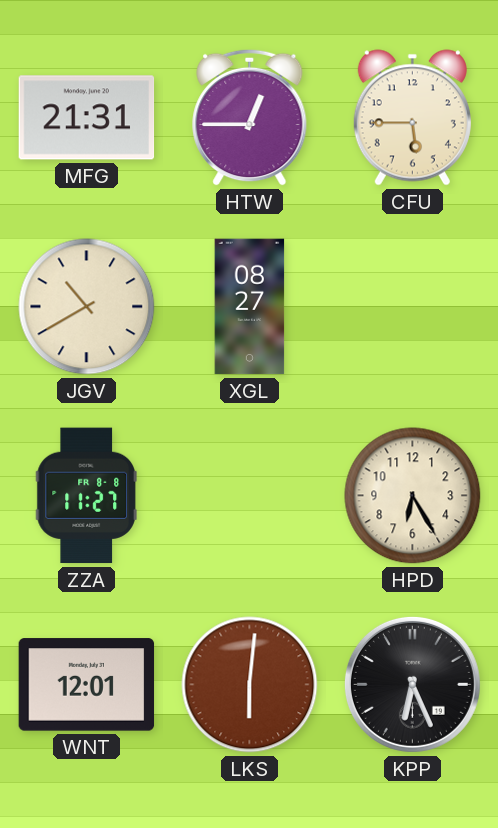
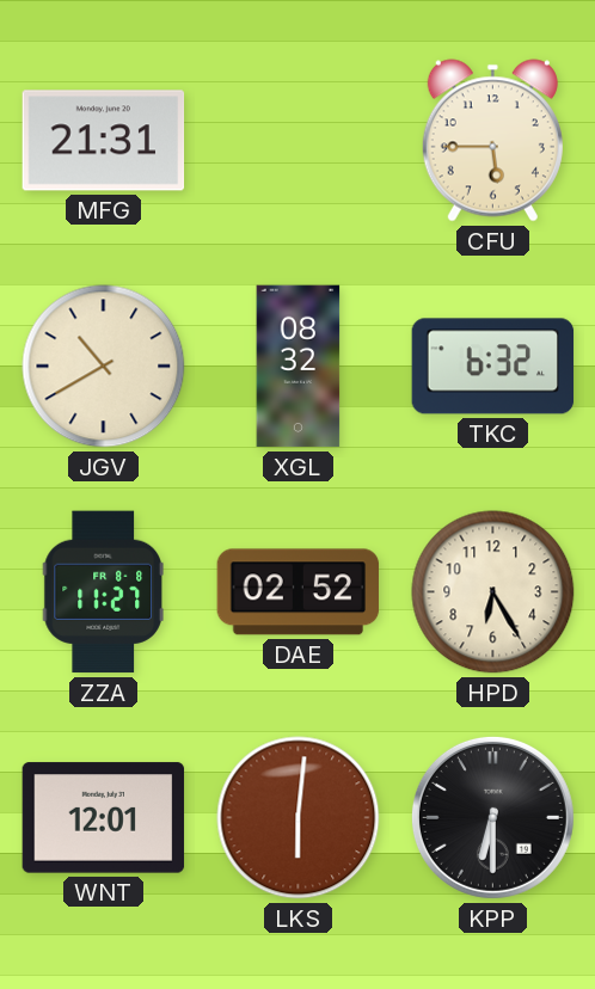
HTW: 12:45 -> none (250, 117)
XGL: 08:27 -> 08:32 (299, 367)
TKC: none -> 6:32 (493, 367)
DAE: none -> 02:52 (299, 592)
KPP: 6:26 -> 6:30 (492, 817)
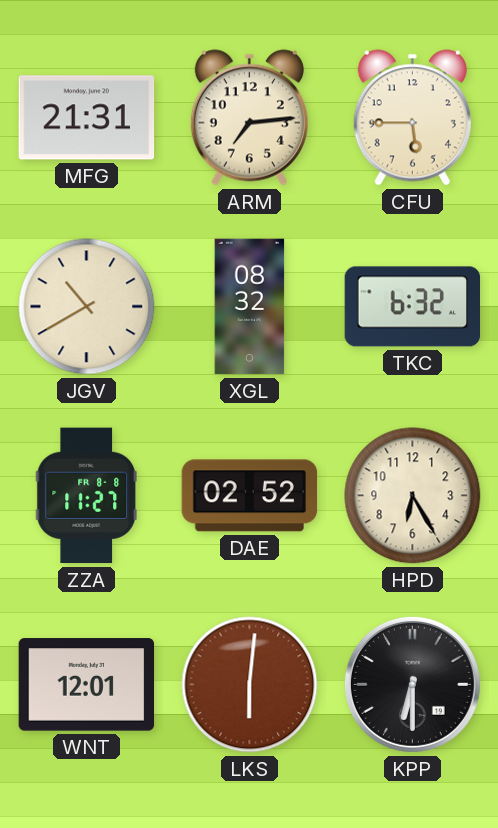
ARM: none -> 7:14 (249, 118)
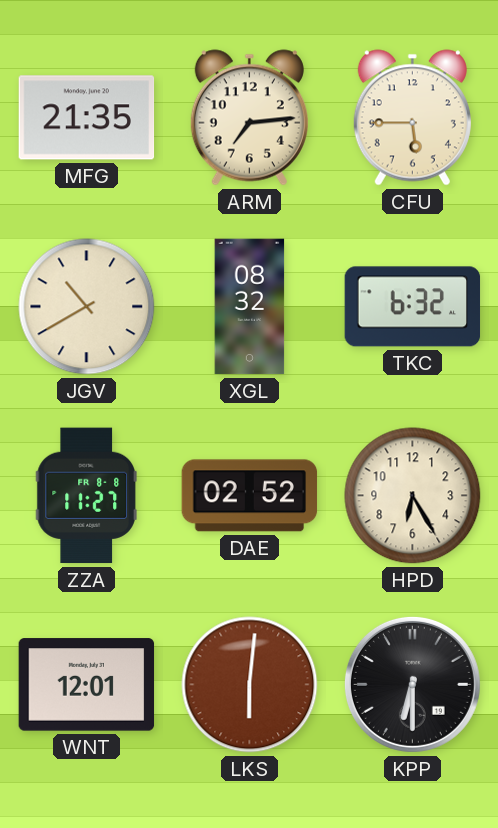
MFG: 21:31 -> 21:35 (87, 118)
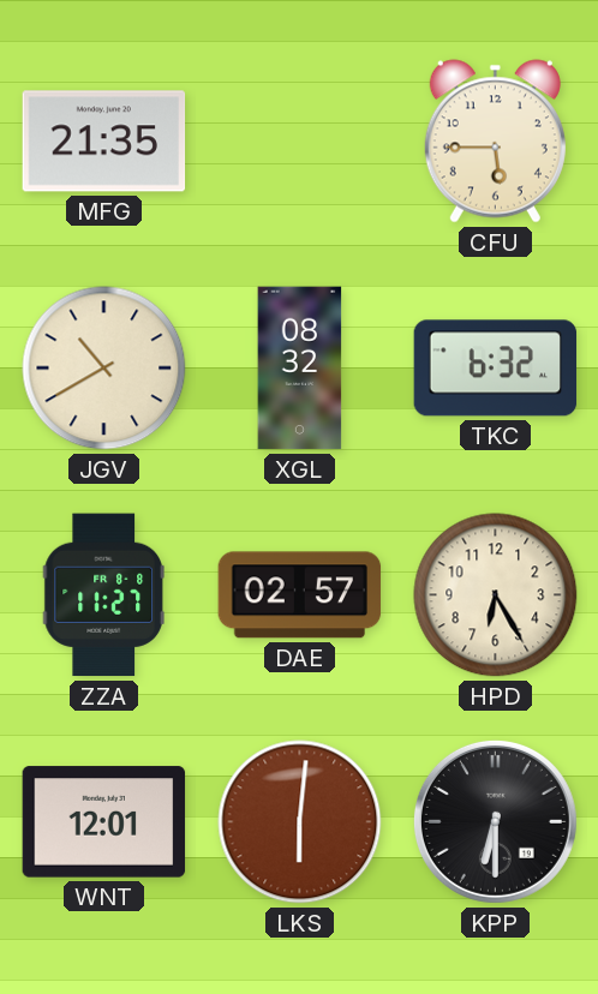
ARM: 7:14 -> none (249, 118)
DAE: 02:52 -> 02:57 (300, 595)
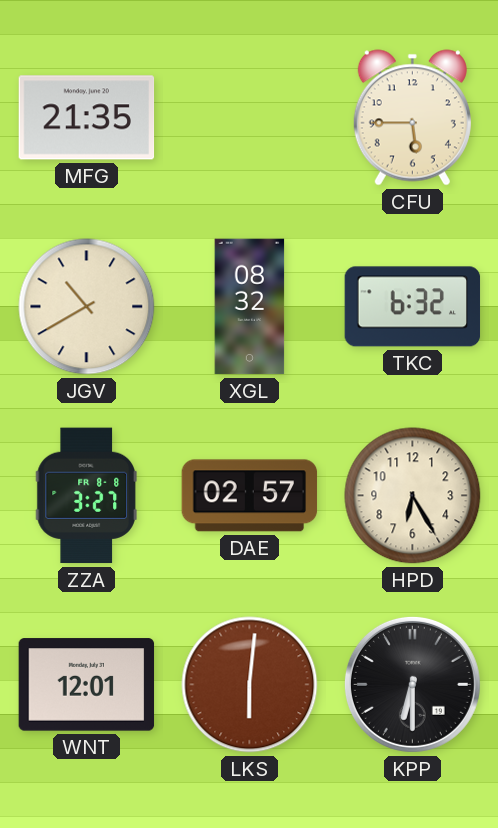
ZZA: 11:27 -> 3:27 (86, 496)
